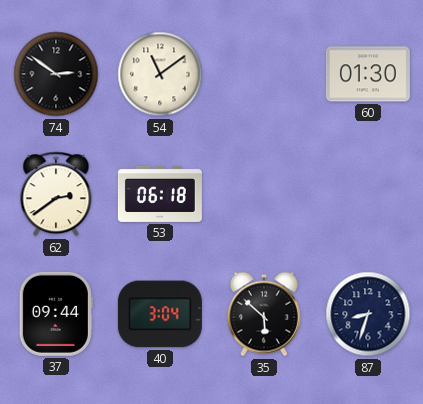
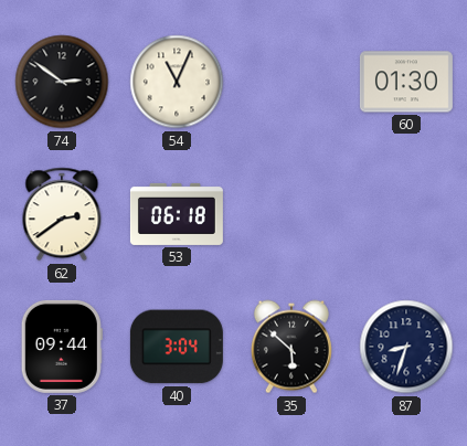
54: 11:09 -> 11:04 (177, 82)
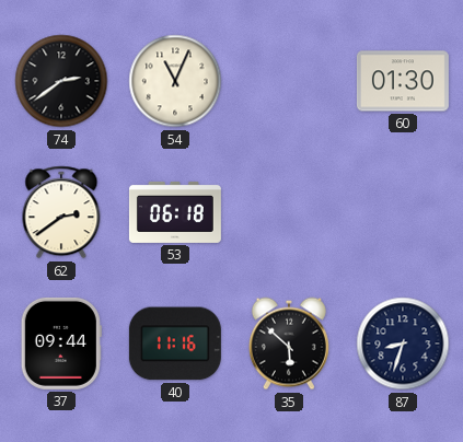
74: 2:51 -> 2:39 (61, 81)
40: 3:04 -> 11:16 (175, 344)
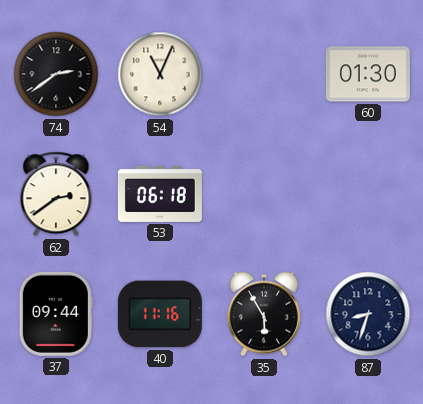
35: 5:52 -> 5:55 (264, 314)
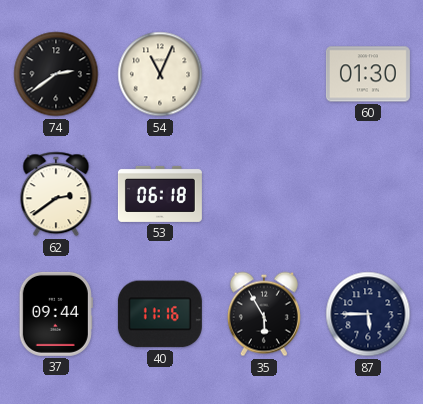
87: 8:33 -> 5:45 (368, 314)
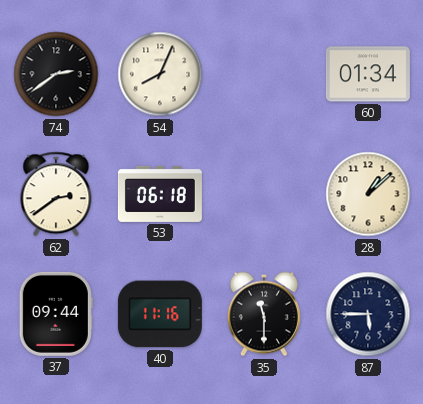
54: 11:04 -> 8:04 (160, 74)
60: 01:30 -> 01:34 (368, 74)
28: none -> 1:08 (368, 194)
35: 5:55 -> 11:30 (264, 314)
